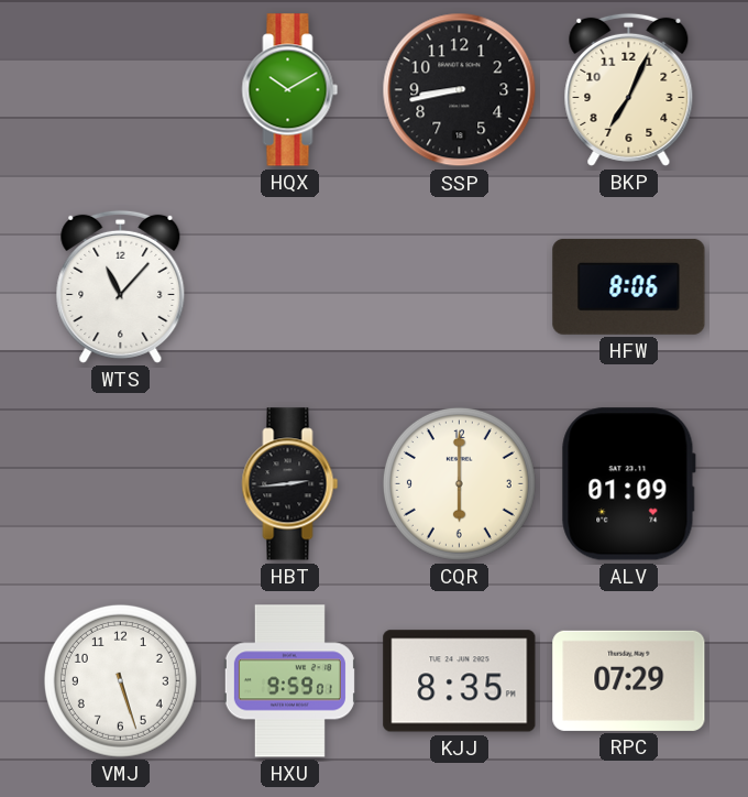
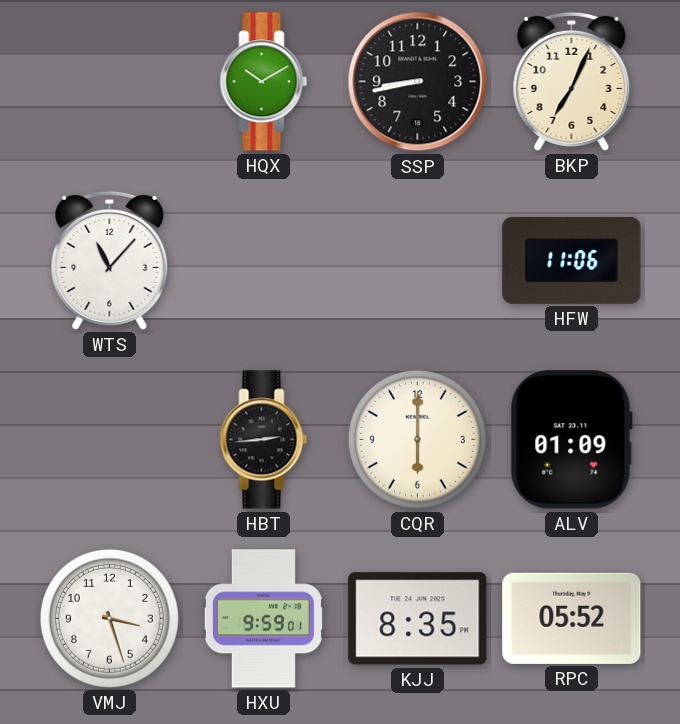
HFW: 8:06 -> 11:06 (572, 260)
VMJ: 5:27 -> 3:27 (109, 618)
RPC: 07:29 -> 05:52 (572, 618)
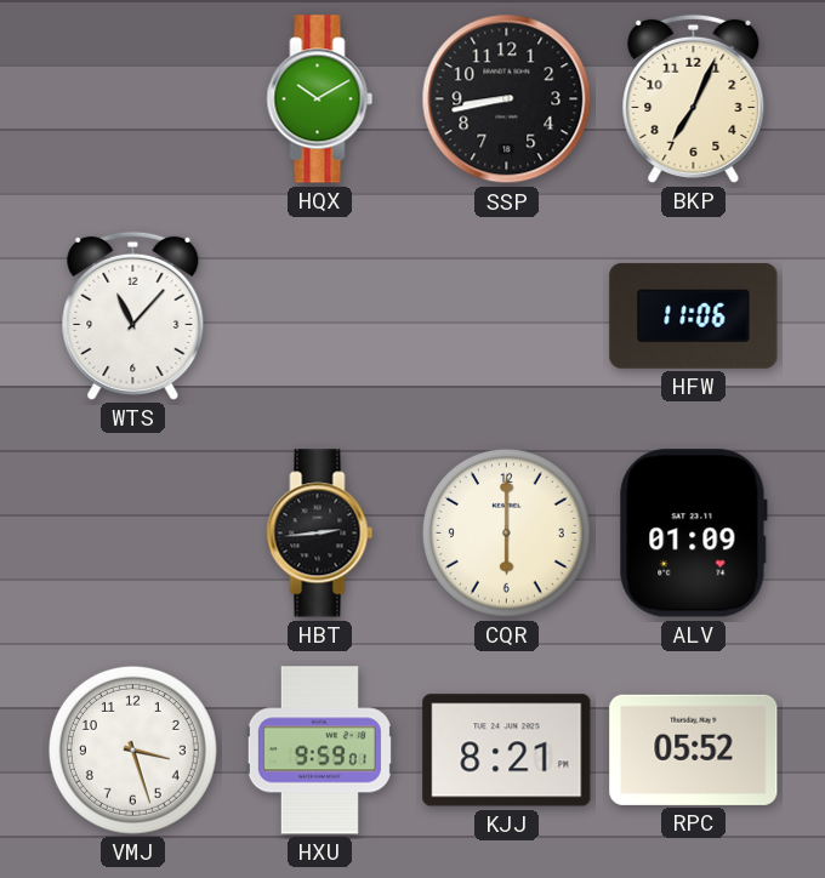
KJJ: 8:35 -> 8:21 (507, 751)
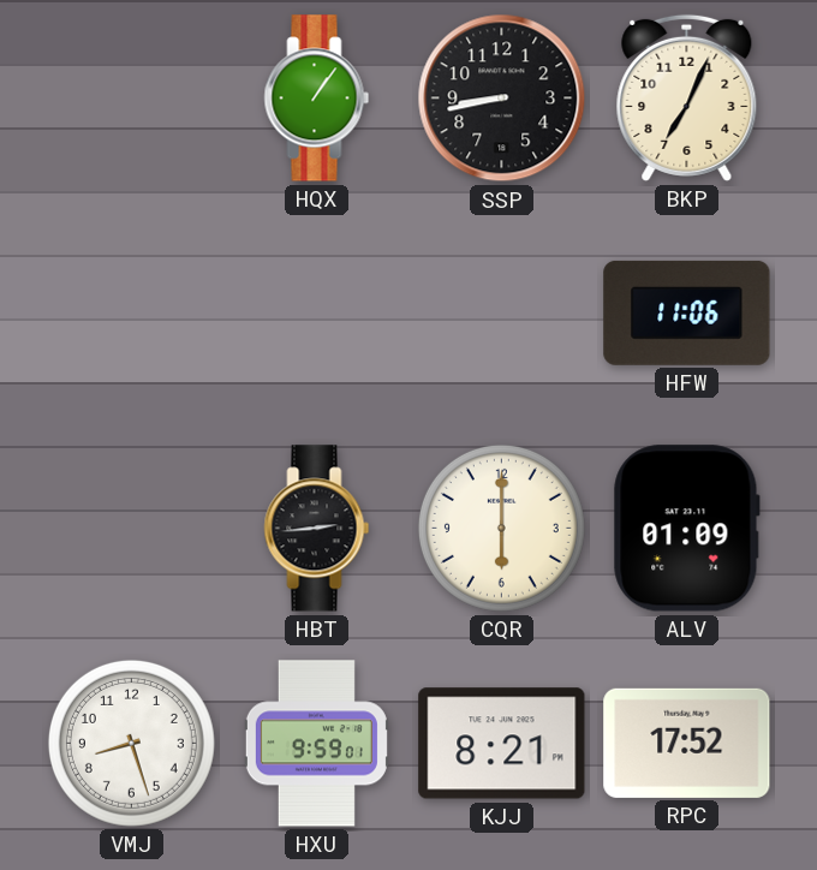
HQX: 10:10 -> 1:06 (317, 99)
WTS: 11:07 -> none (133, 315)
VMJ: 3:27 -> 8:27 (131, 743)
RPC: 05:52 -> 17:52 (687, 743)
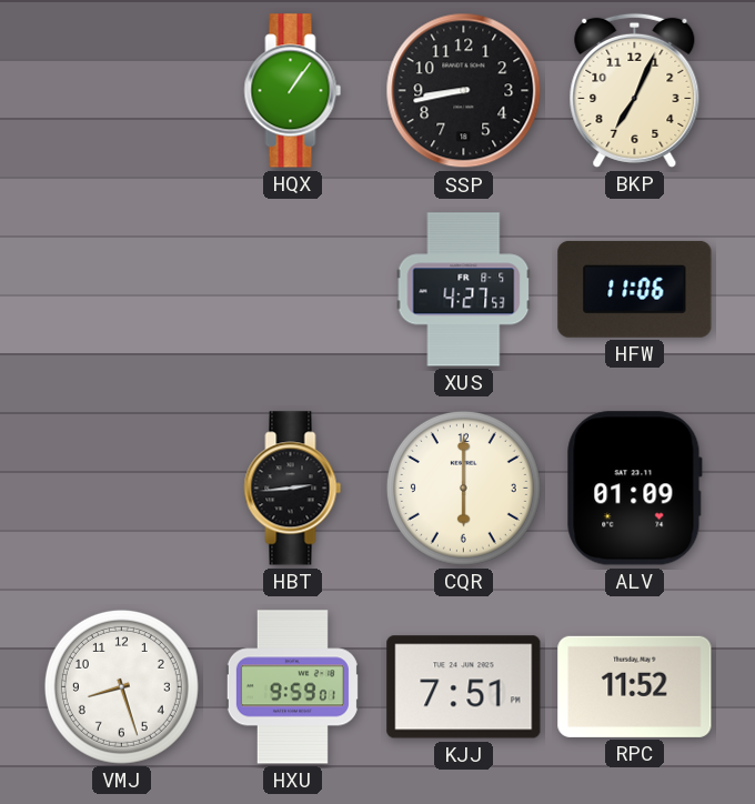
XUS: none -> 4:27 (464, 290)
KJJ: 8:21 -> 7:51 (464, 687)
RPC: 17:52 -> 11:52 (635, 686)
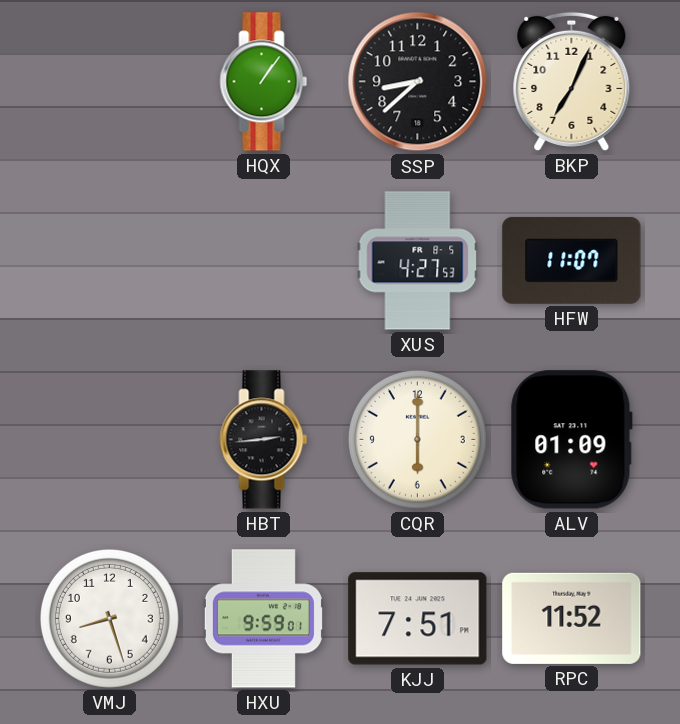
SSP: 8:43 -> 8:38 (418, 82)
HFW: 11:06 -> 11:07 (572, 260)
